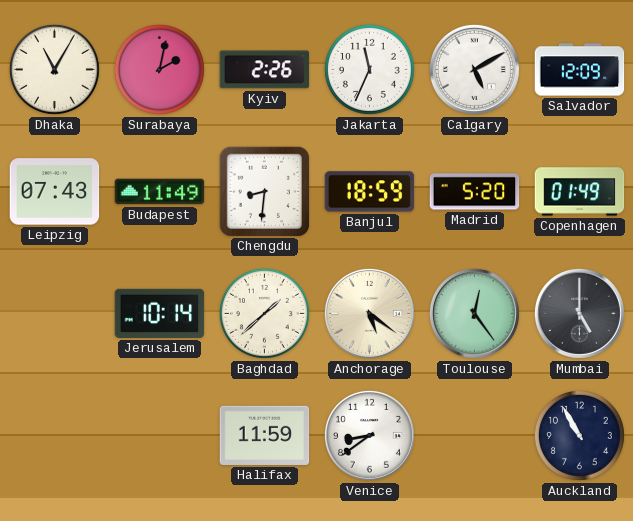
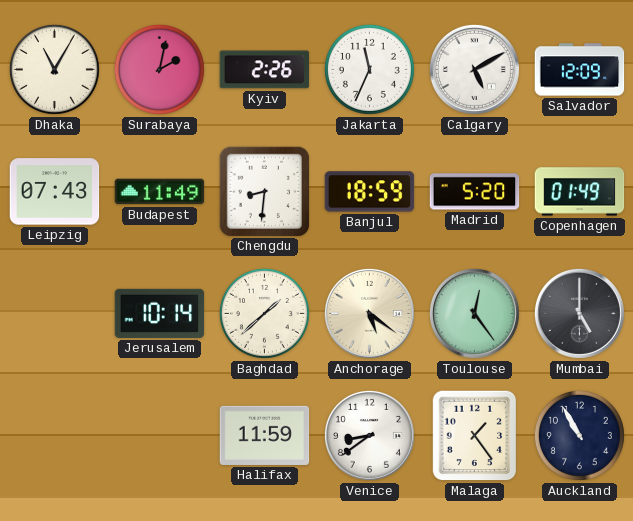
Malaga: none -> 1:24 (475, 436)
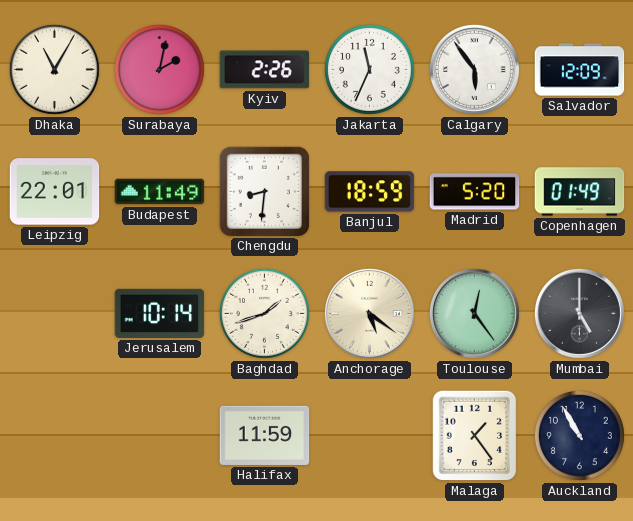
Calgary: 5:10 -> 5:54 (474, 69)
Leipzig: 07:43 -> 22:01 (55, 192)
Baghdad: 1:38 -> 1:42 (264, 313)
Venice: 8:39 -> none (369, 435)
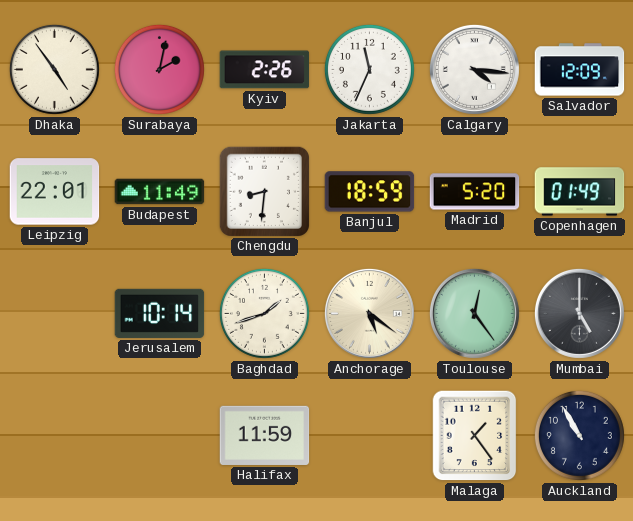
Dhaka: 11:05 -> 4:54 (54, 69)
Calgary: 5:54 -> 4:16 (474, 69)
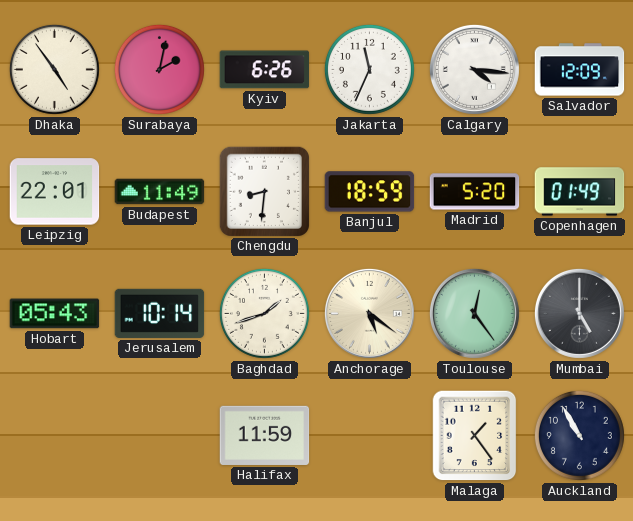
Kyiv: 2:26 -> 6:26 (265, 70)
Hobart: none -> 05:43 (55, 314)
